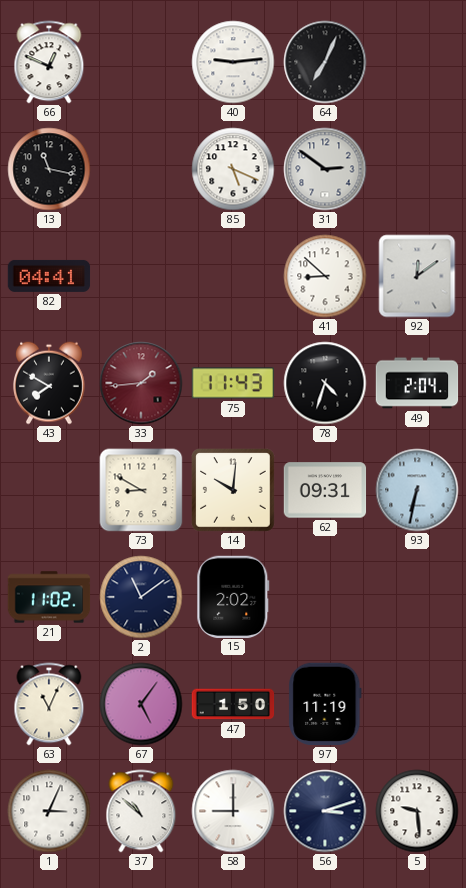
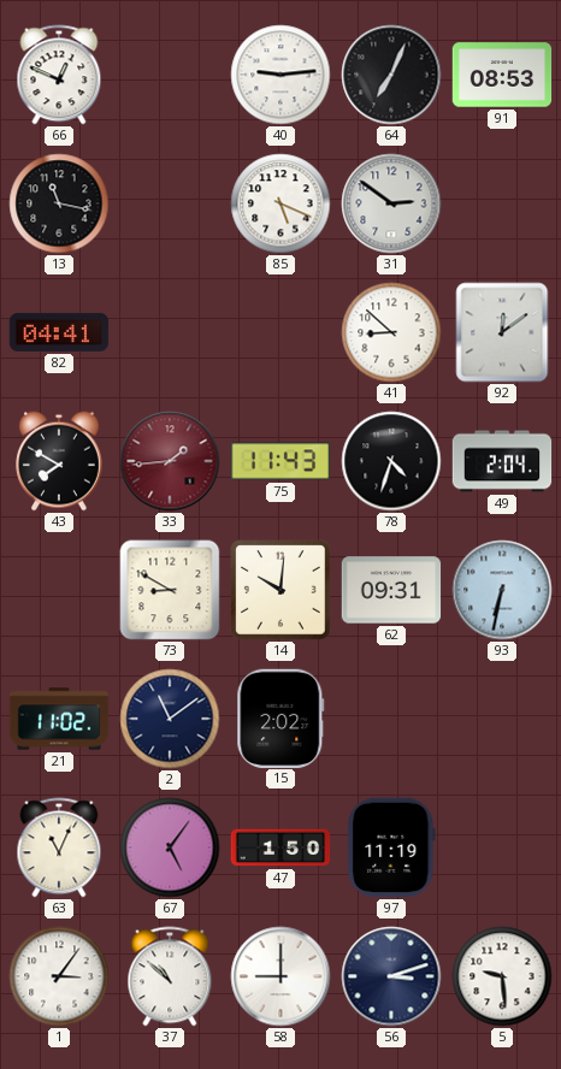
91: none -> 08:53 (502, 75)
1: 3:04 -> 3:06 (59, 976)
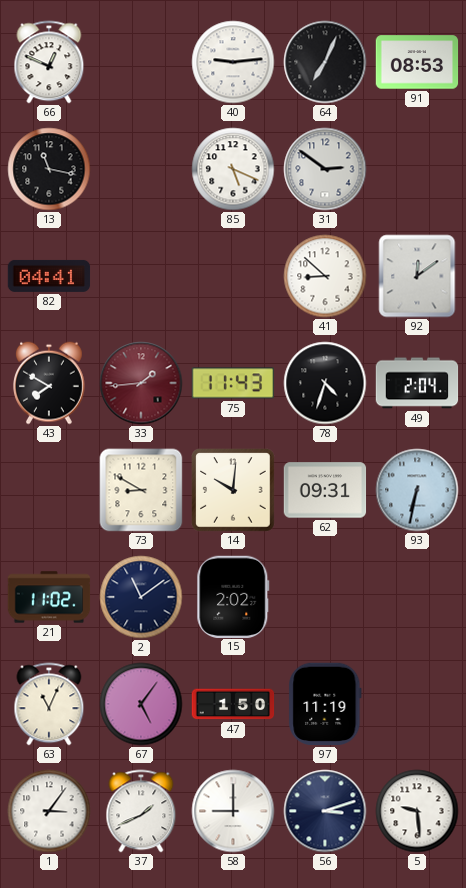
37: 10:52 -> 1:41 (141, 811)
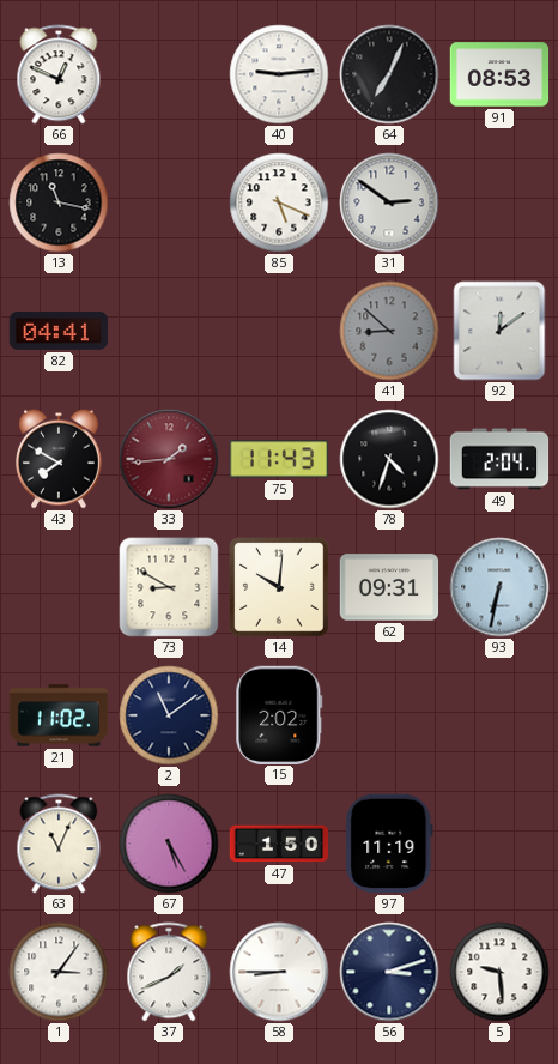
41 dial: white -> grey (389, 331)
67: 5:06 -> 5:25 (169, 844)
58: 9:00 -> 8:45 (279, 972)
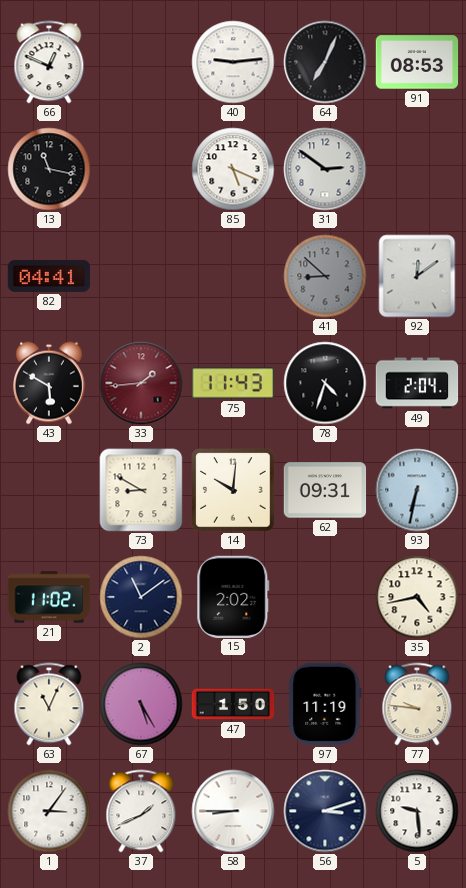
43: 7:50 -> 5:50 (50, 383)
35: none -> 4:43 (417, 597)
77: none -> 9:46 (417, 704)
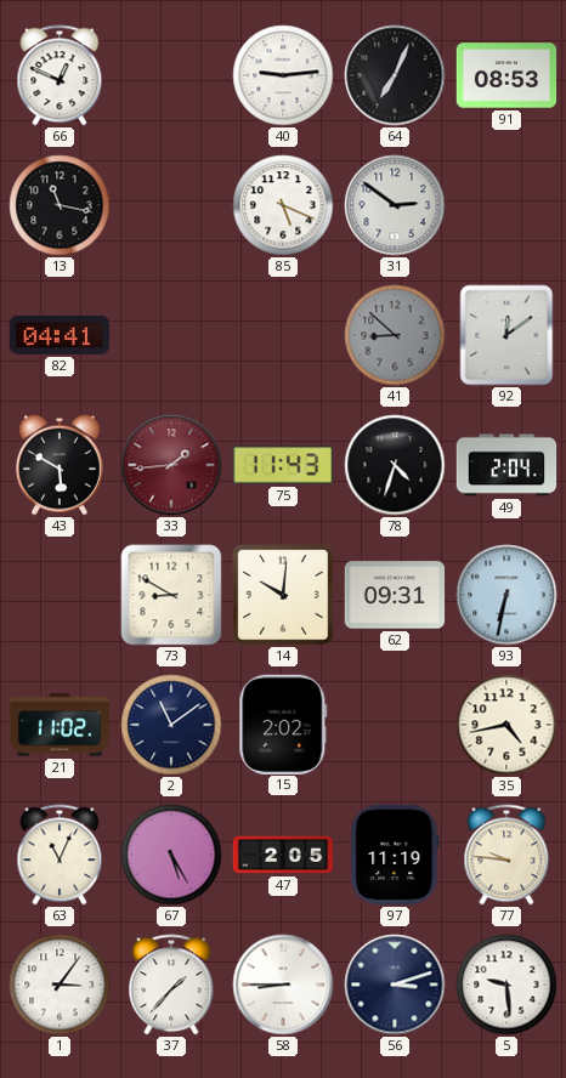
47: 1:50 -> 2:05 (283, 855)
37: 1:41 -> 1:37 (171, 985)
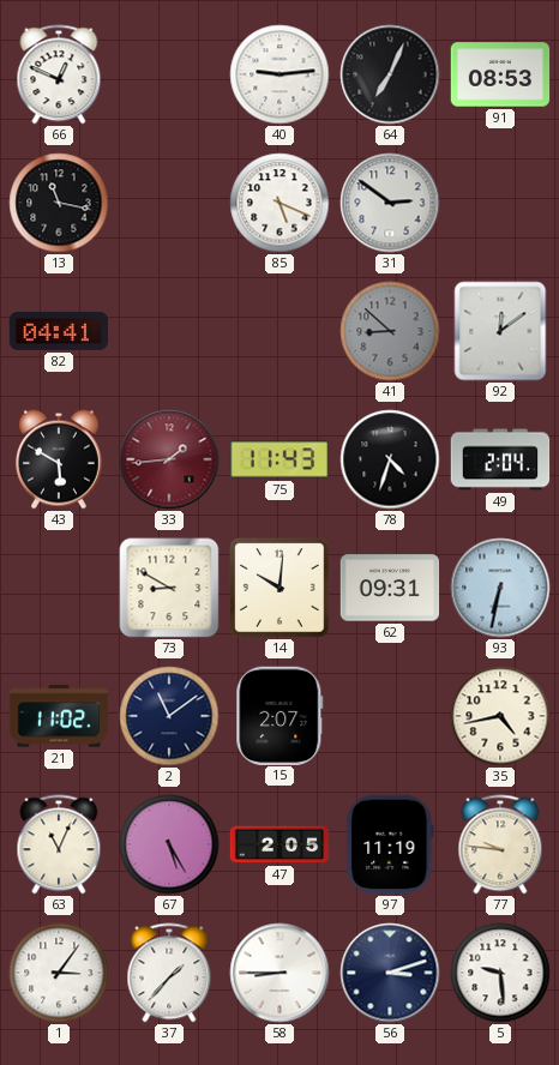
15: 2:02 -> 2:07 (279, 715)
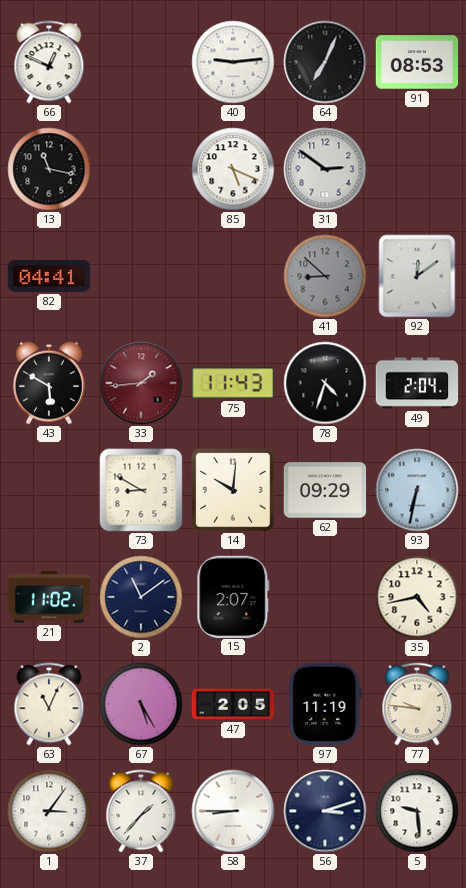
62: 09:31 -> 09:29 (325, 490)
